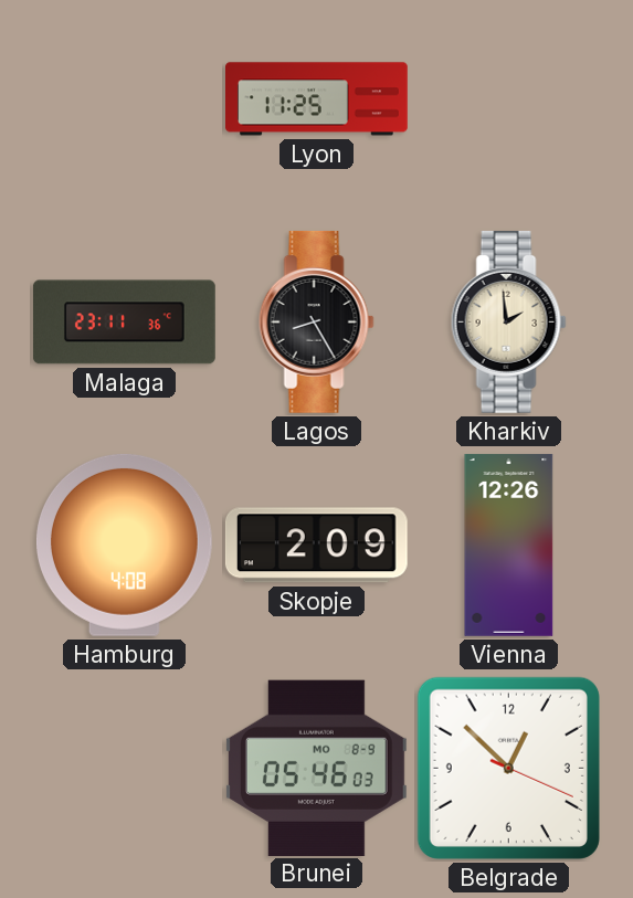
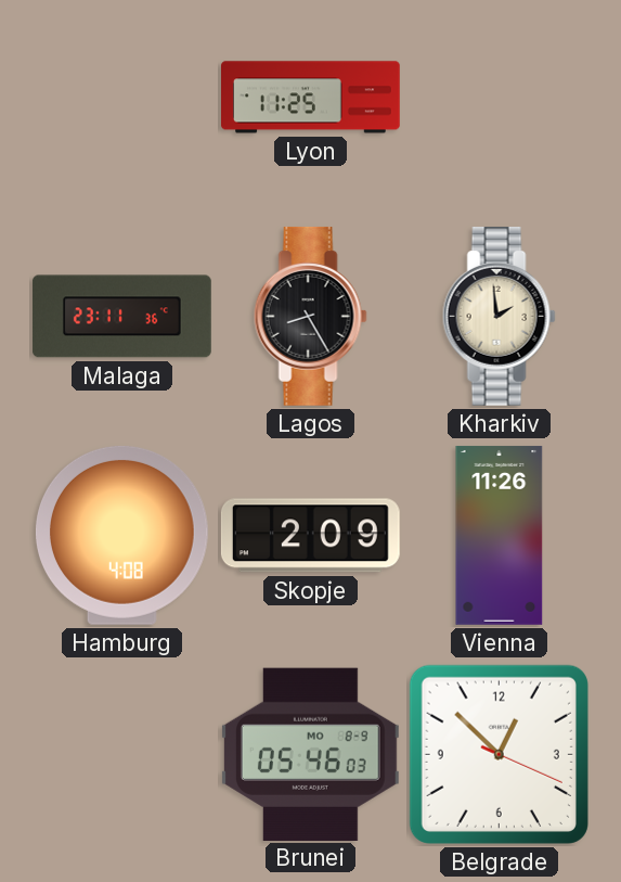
Vienna: 12:26 -> 11:26 (500, 535)
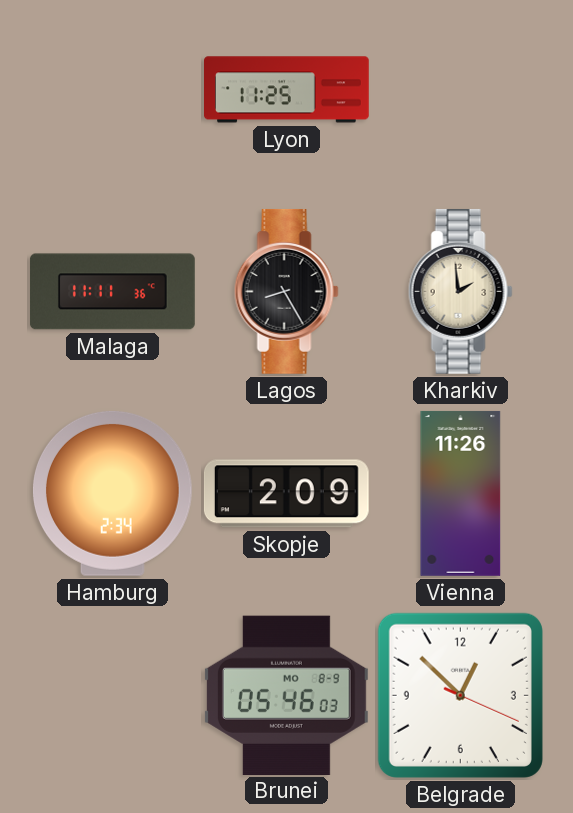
Malaga: 23:11 -> 11:11 (112, 292)
Hamburg: 4:08 -> 2:34 (112, 493)
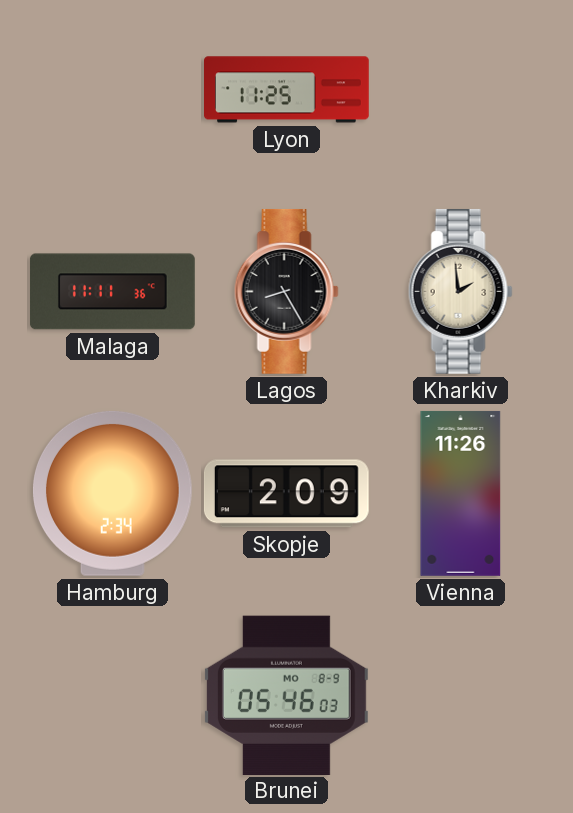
Belgrade: 12:52 -> none (460, 695)
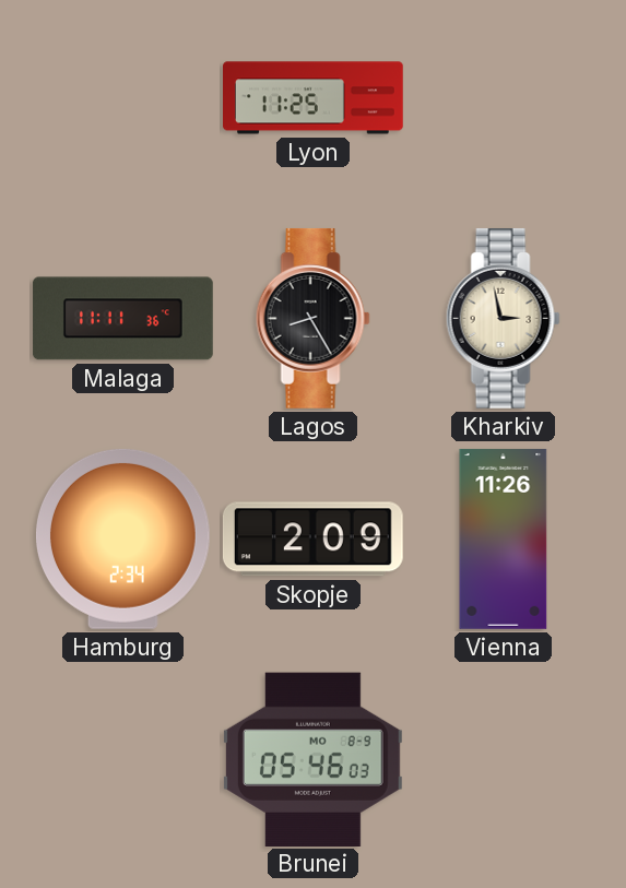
Kharkiv: 1:59 -> 2:58 (503, 318)
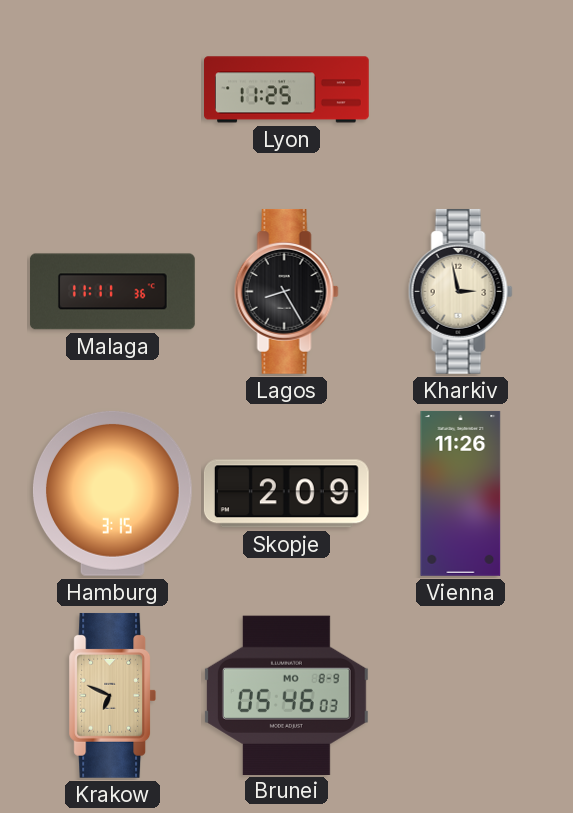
Hamburg: 2:34 -> 3:15 (112, 493)
Krakow: none -> 6:49 (113, 695)
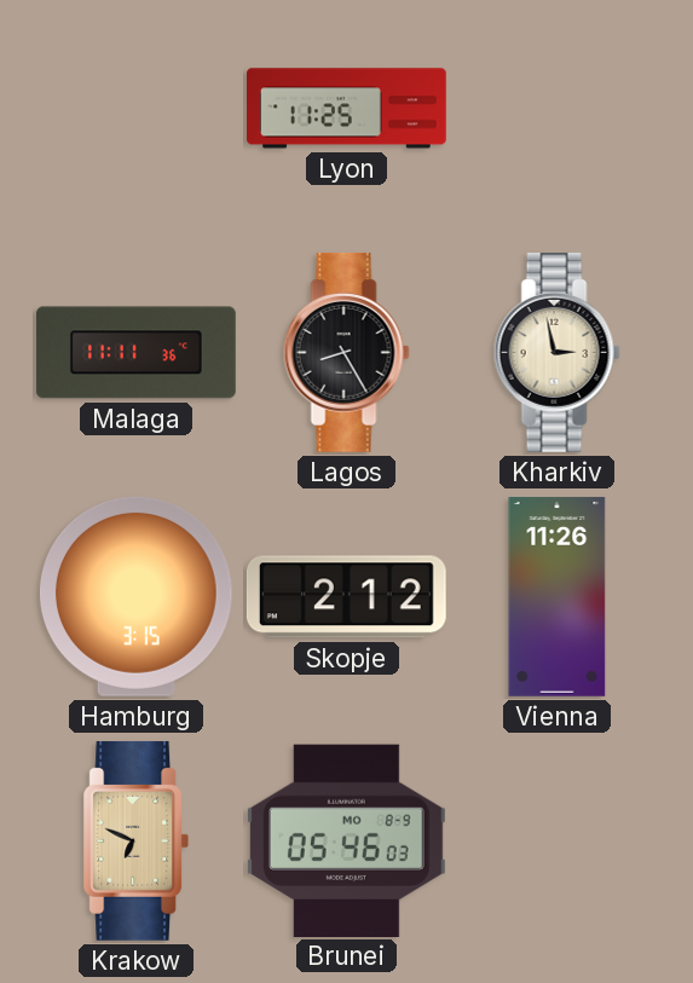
Skopje: 2:09 -> 2:12 (346, 597)
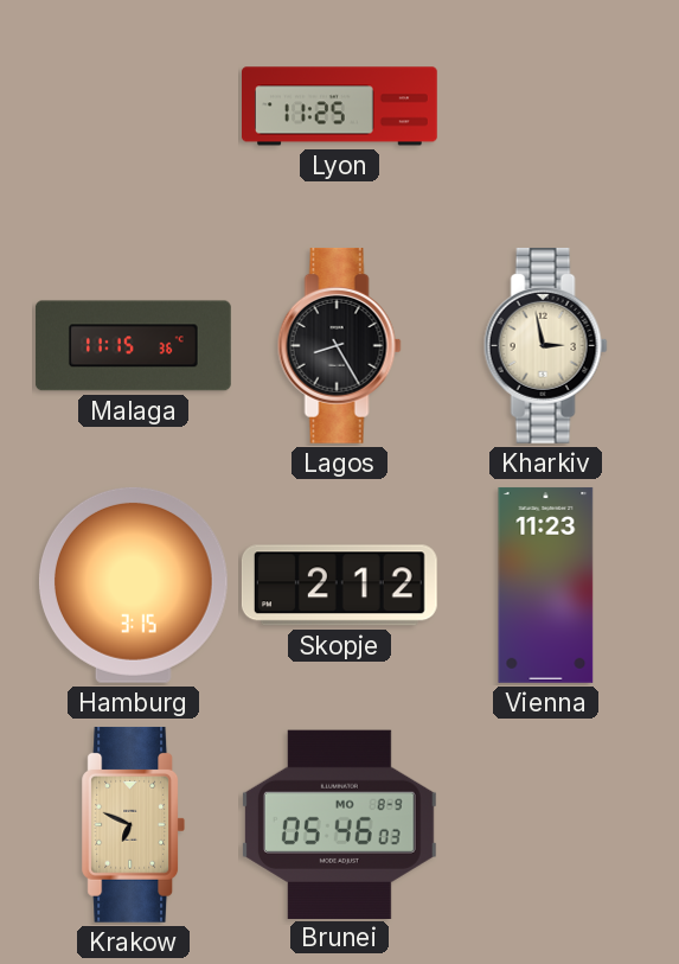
Malaga: 11:11 -> 11:15 (133, 346)
Vienna: 11:26 -> 11:23 (546, 585)
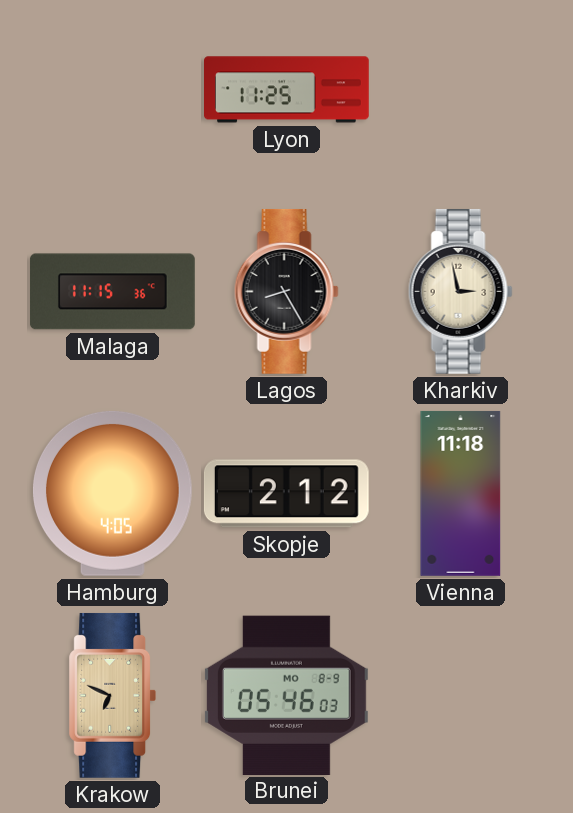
Hamburg: 3:15 -> 4:05 (112, 493)
Vienna: 11:23 -> 11:18 (461, 493)
